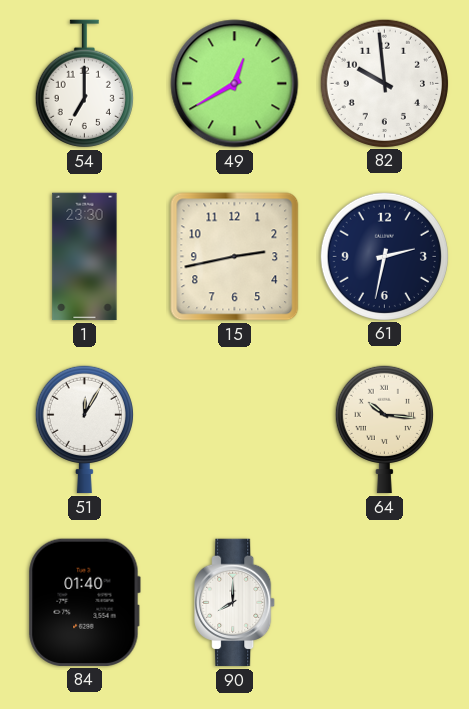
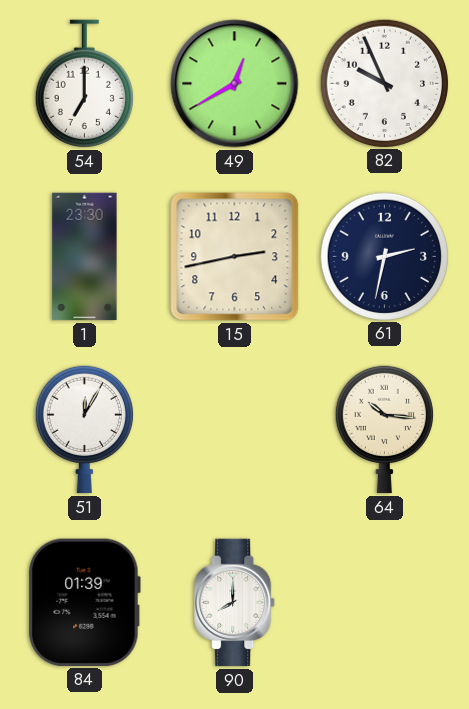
82: 9:59 -> 9:56 (384, 83)
84: 01:40 -> 01:39 (84, 602)
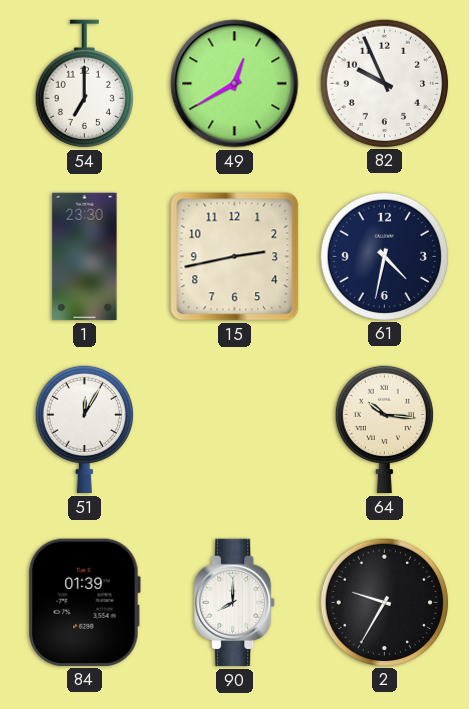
61: 2:32 -> 4:32 (384, 256)
2: none -> 9:35 (384, 602)
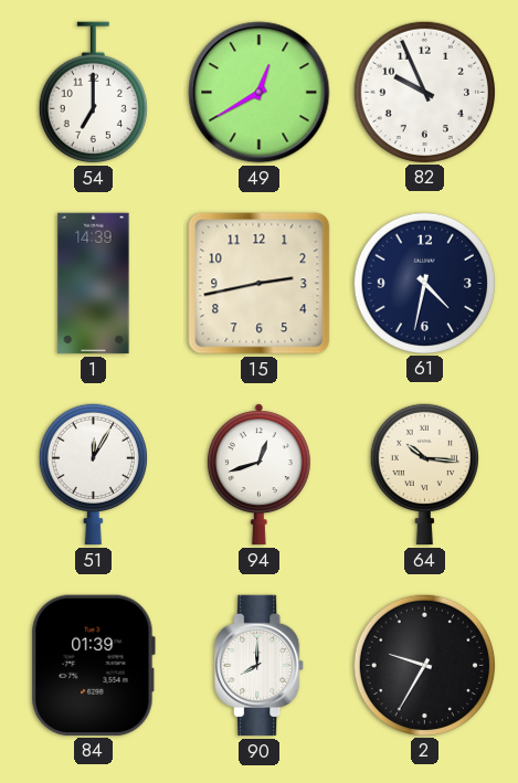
1: 23:30 -> 14:39 (94, 284)
94: none -> 12:42 (258, 475)
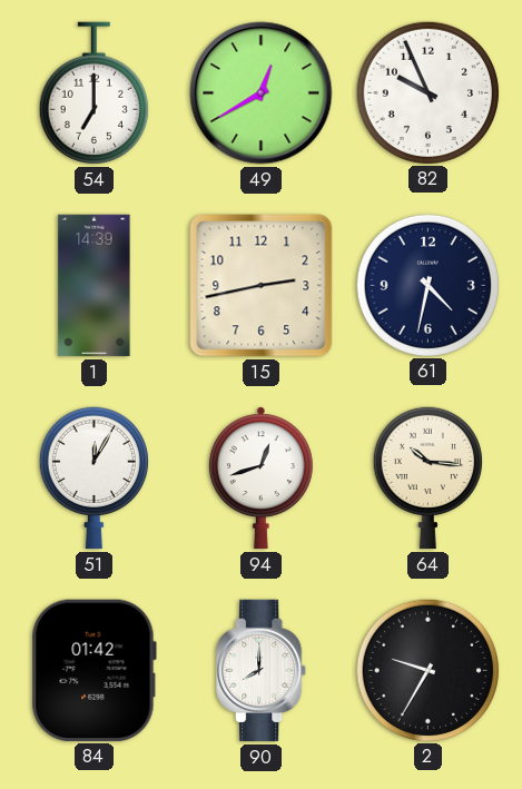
84: 01:39 -> 01:42 (93, 670)
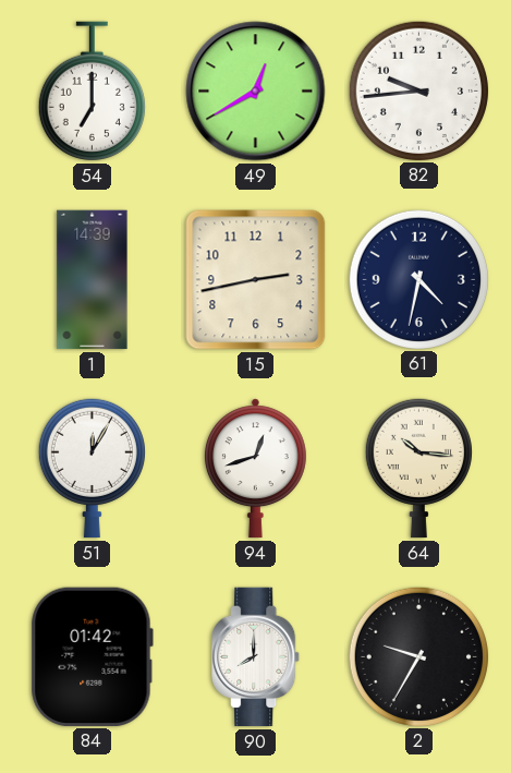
82: 9:56 -> 9:44 (418, 90)
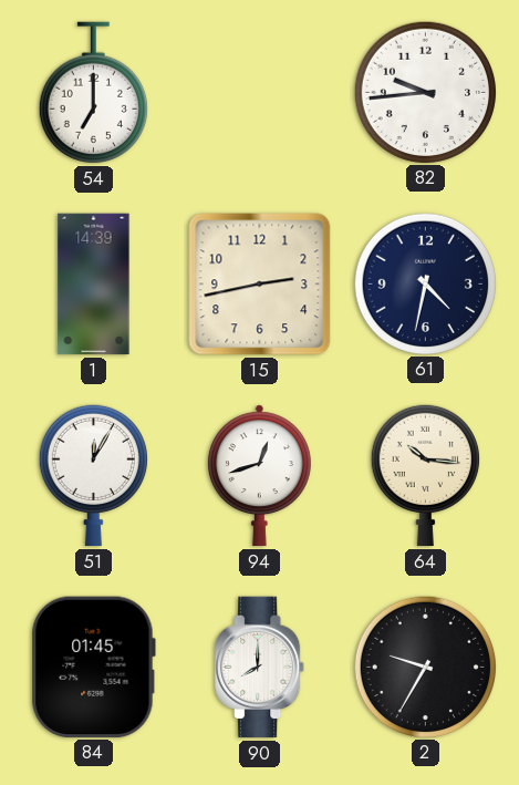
49: 12:40 -> none (256, 92)
84: 01:42 -> 01:45 (93, 667)
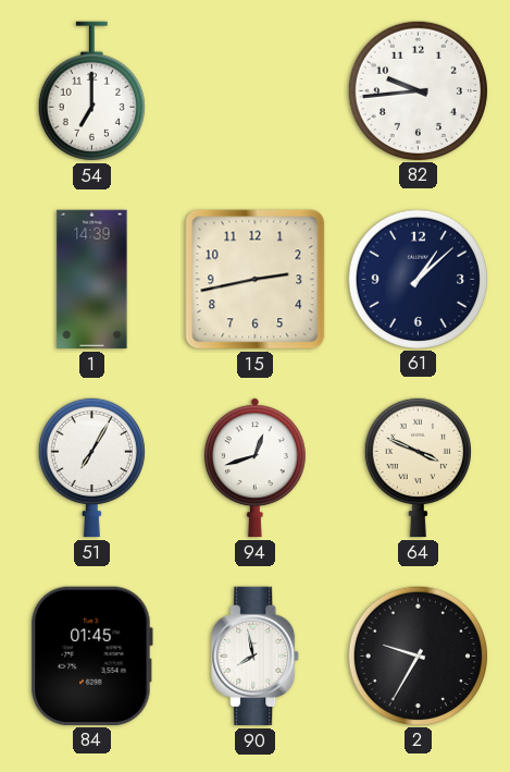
61: 4:32 -> 1:08 (418, 279)
51: 12:05 -> 7:05 (91, 467)
64: 10:16 -> 3:49 (418, 467)
90: 8:00 -> 7:58 (256, 657)
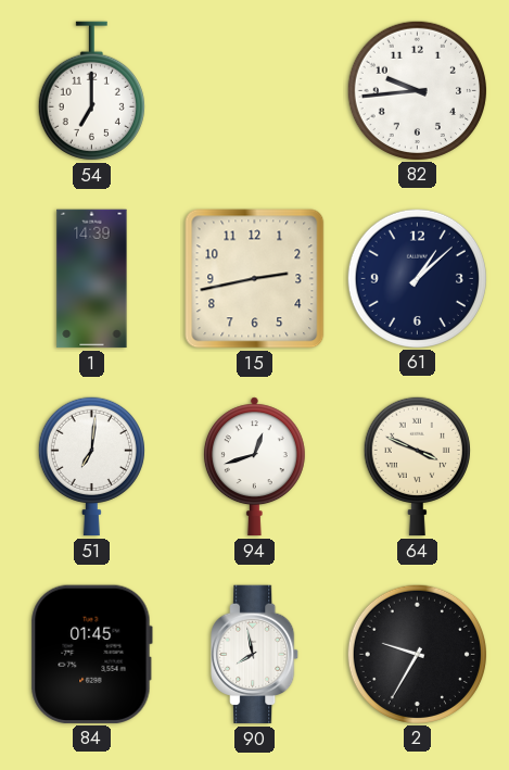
51: 7:05 -> 7:01 (91, 466)
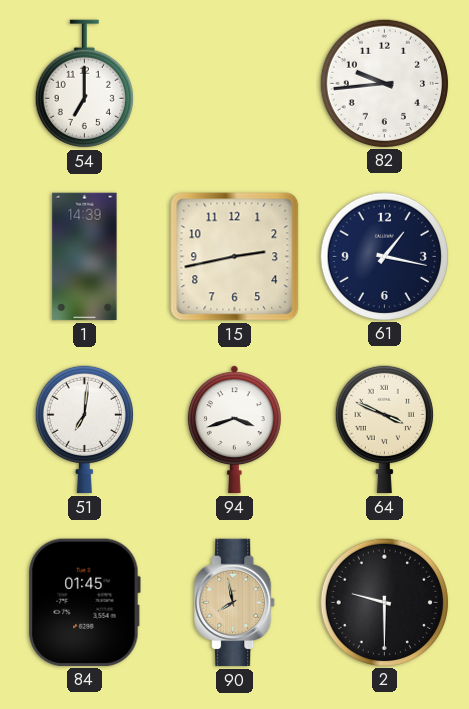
61: 1:08 -> 1:17 (384, 256)
94: 12:42 -> 3:42 (234, 430)
90 dial: white -> champagne (235, 603)
2: 9:35 -> 9:30 (384, 602)
